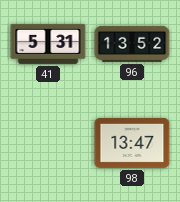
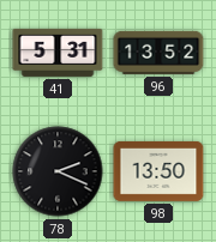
78: none -> 2:19 (58, 171)
98: 13:47 -> 13:50 (158, 171)
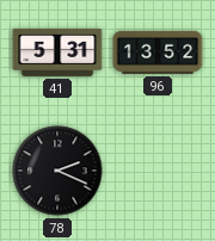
98: 13:50 -> none (158, 171)
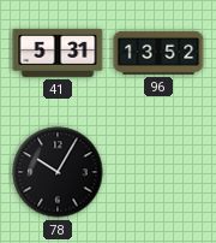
78: 2:19 -> 10:05 (58, 172)
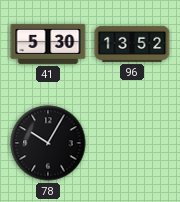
41: 5:31 -> 5:30 (48, 44)
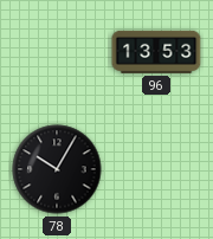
41: 5:30 -> none (48, 44)
96: 13:52 -> 13:53 (156, 52)
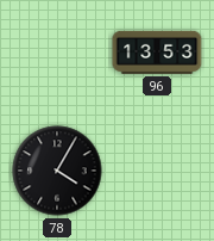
78: 10:05 -> 4:05 (57, 171)
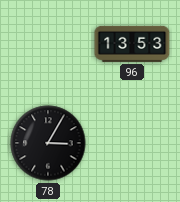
78: 4:05 -> 3:05 (48, 143)
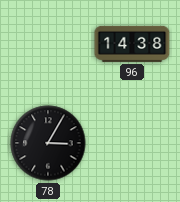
96: 13:53 -> 14:38 (132, 44)
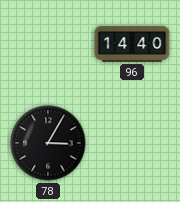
96: 14:38 -> 14:40 (132, 44)
